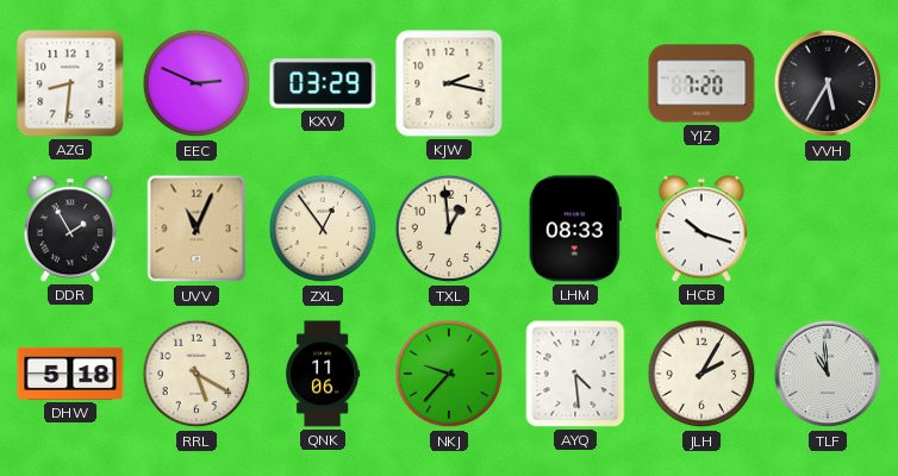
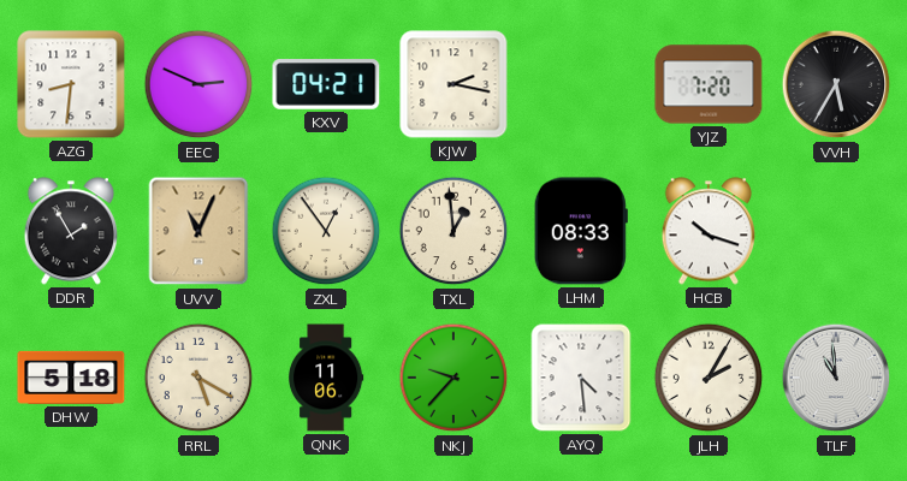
KXV: 03:29 -> 04:21 (326, 84)
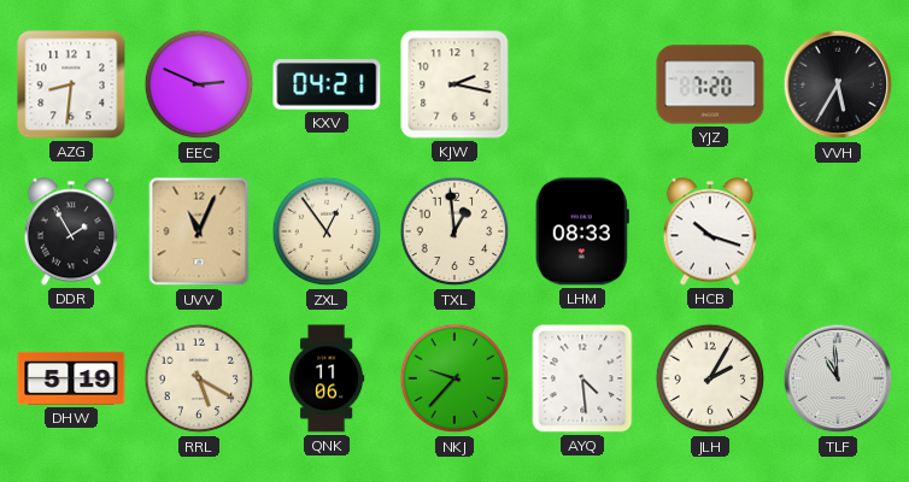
DHW: 5:18 -> 5:19 (71, 378)
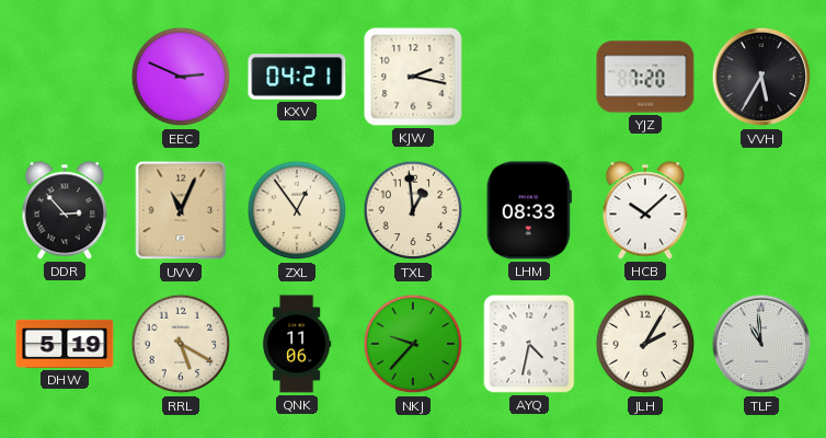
AZG: 8:31 -> none (71, 84)
DDR: 1:55 -> 2:53 (64, 210)
HCB: 10:18 -> 10:08 (644, 210)
AYQ: 4:29 -> 4:32 (529, 344)
